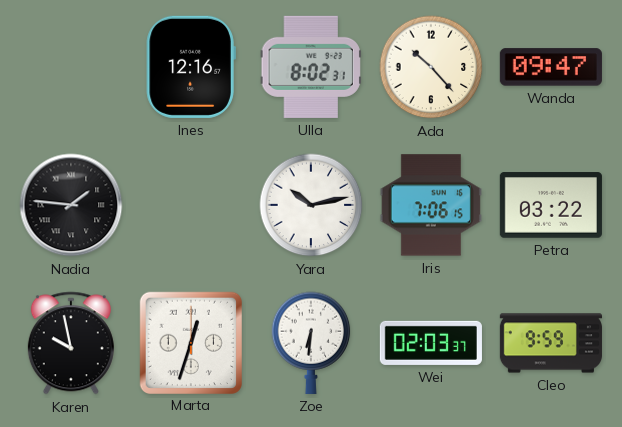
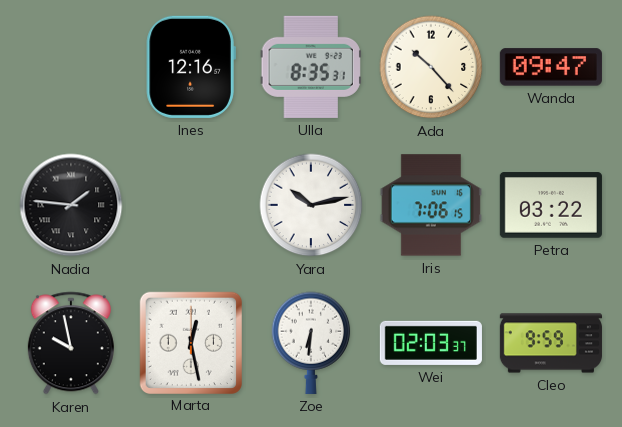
Ulla: 8:02 -> 8:35 (311, 67)
Marta: 12:33 -> 12:28 (190, 342)
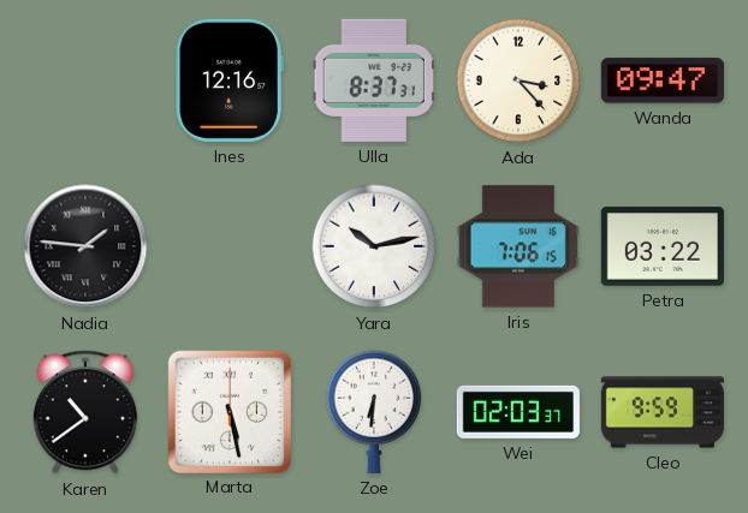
Ulla: 8:35 -> 8:37 (374, 80)
Ada: 10:23 -> 3:23 (518, 80)
Karen: 9:58 -> 10:39 (85, 412)
Marta: 12:28 -> 5:28 (228, 411)
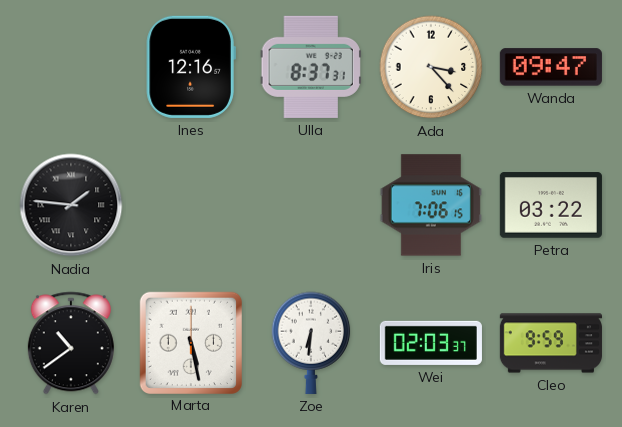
Yara: 10:13 -> none (374, 246)
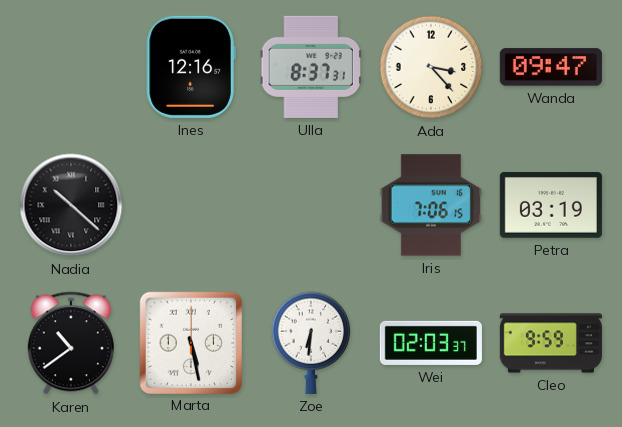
Nadia: 1:46 -> 10:22 (71, 205)
Petra: 03:22 -> 03:19 (551, 205)
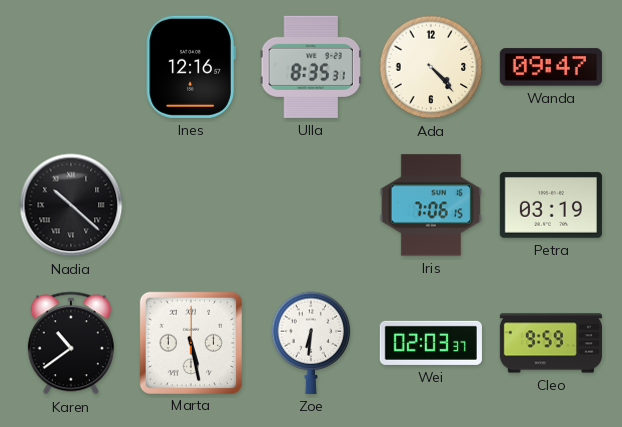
Ulla: 8:37 -> 8:35 (311, 67)
Ada: 3:23 -> 4:23 (431, 67)
